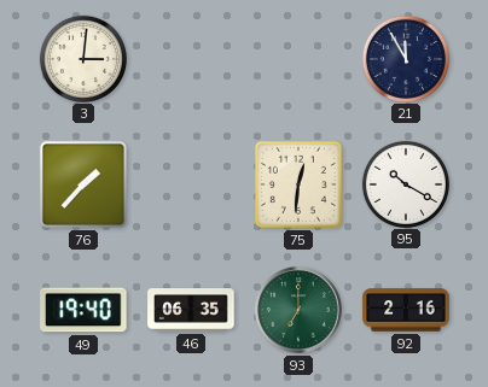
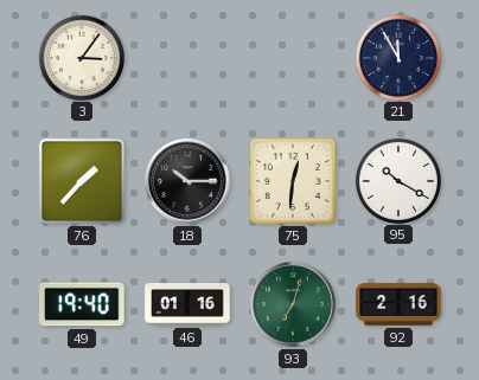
3: 3:01 -> 3:06 (81, 57)
18: none -> 10:15 (187, 181)
46: 06:35 -> 01:16 (187, 304)
93: 7:00 -> 7:03 (293, 304)
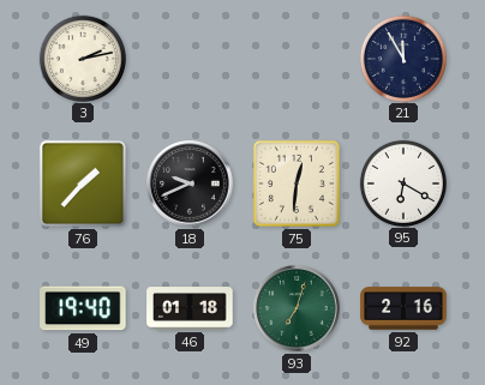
3: 3:06 -> 2:13 (82, 58)
18: 10:15 -> 9:41 (190, 184)
95: 10:20 -> 6:20 (402, 182)
46: 01:16 -> 01:18 (190, 308)
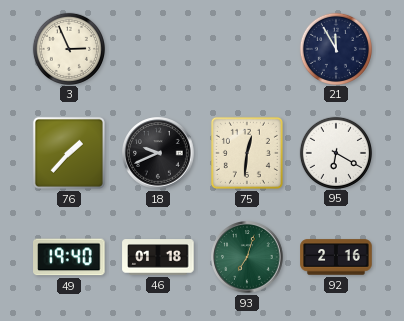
3: 2:13 -> 2:56 (68, 48)
